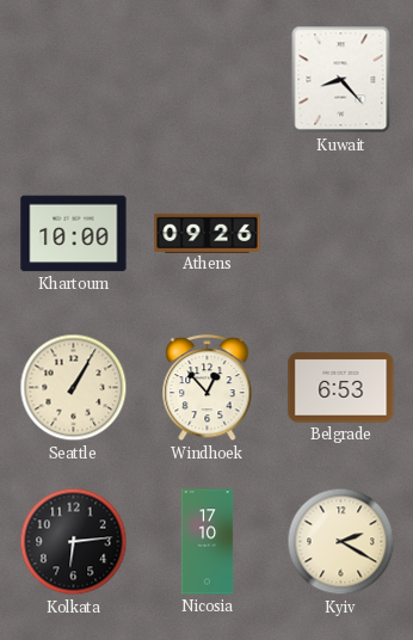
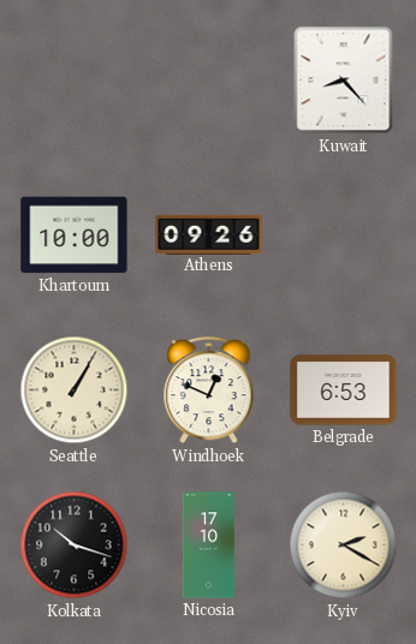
Windhoek: 12:53 -> 12:49 (209, 392)
Kolkata: 6:14 -> 10:18 (75, 545)
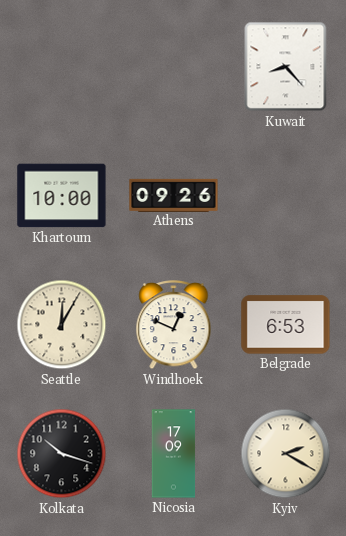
Seattle: 1:05 -> 12:05 (62, 325)
Nicosia: 17:10 -> 17:09 (174, 454)
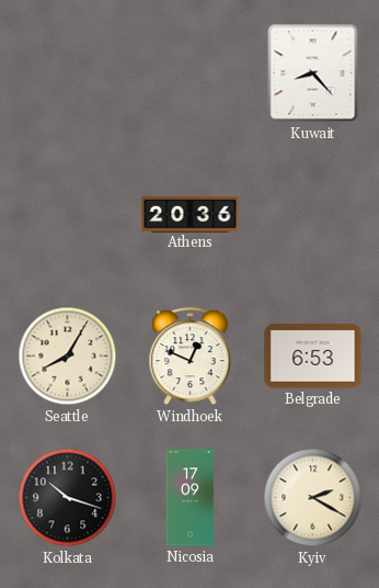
Khartoum: 10:00 -> none (62, 196)
Athens: 09:26 -> 20:36 (191, 214)
Seattle: 12:05 -> 8:05 (68, 357)
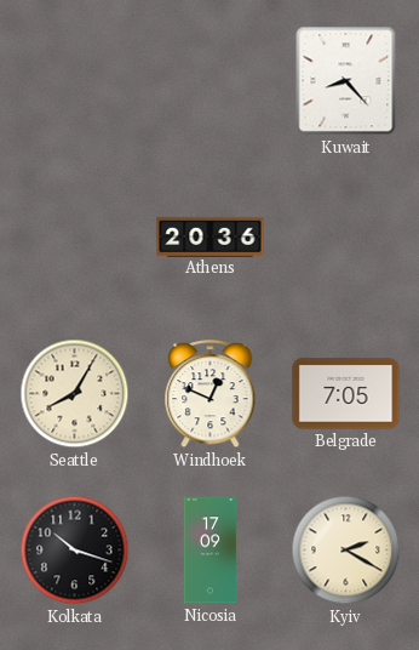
Belgrade: 6:53 -> 7:05 (346, 394)
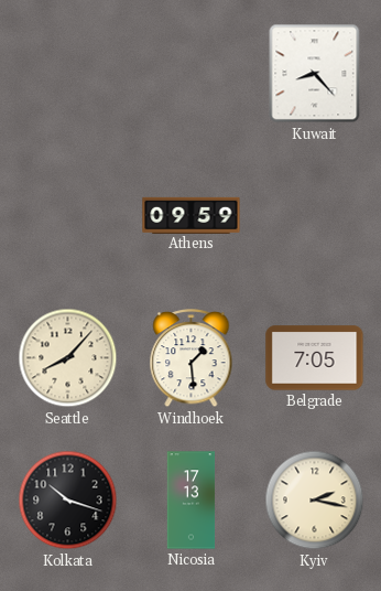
Athens: 20:36 -> 09:59 (192, 215)
Seattle: 8:05 -> 8:07 (68, 358)
Windhoek: 12:49 -> 1:29 (192, 359)
Nicosia: 17:09 -> 17:13 (192, 501)
Kyiv: 2:20 -> 2:17 (315, 501)
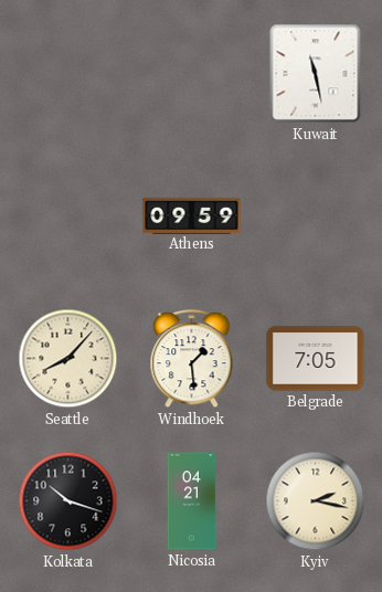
Kuwait: 8:23 -> 11:28 (316, 74)
Nicosia: 17:13 -> 04:21 (192, 501)
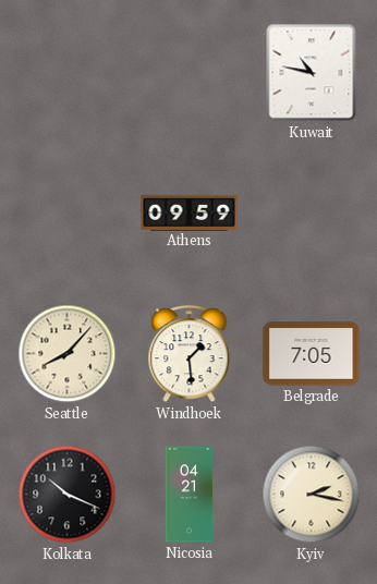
Kuwait: 11:28 -> 10:47 (312, 73)
Kolkata: 10:18 -> 10:19 (68, 495)
